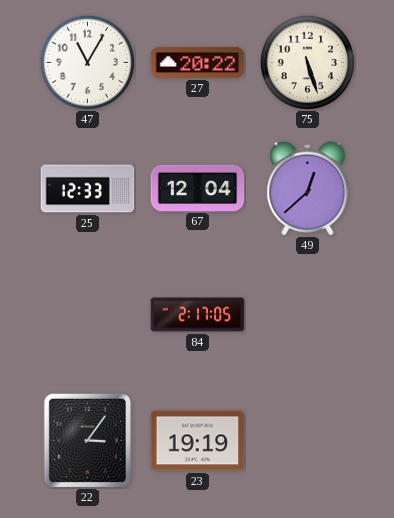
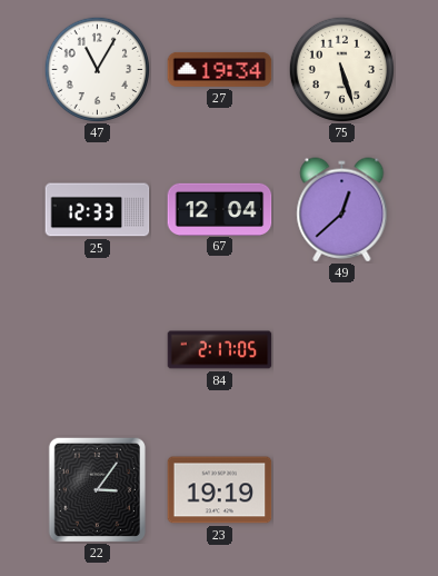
27: 20:22 -> 19:34 (220, 69)
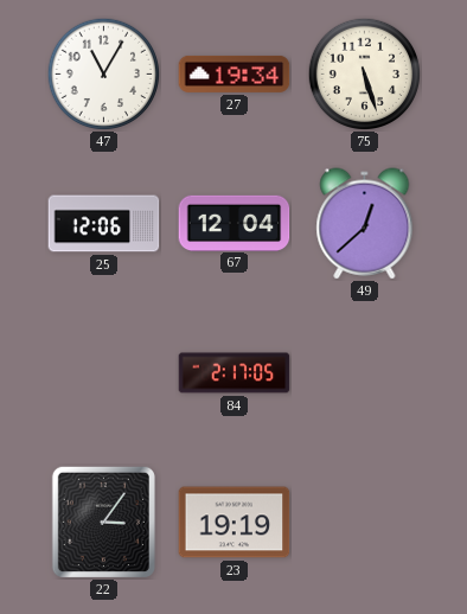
25: 12:33 -> 12:06 (104, 224)
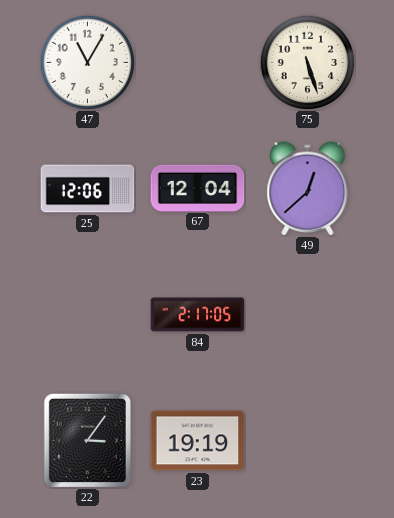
27: 19:34 -> none (235, 73)
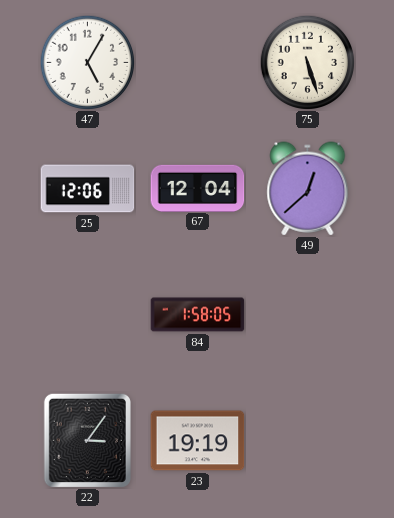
47: 11:05 -> 5:05 (87, 62)
84: 2:17 -> 1:58 (198, 315)
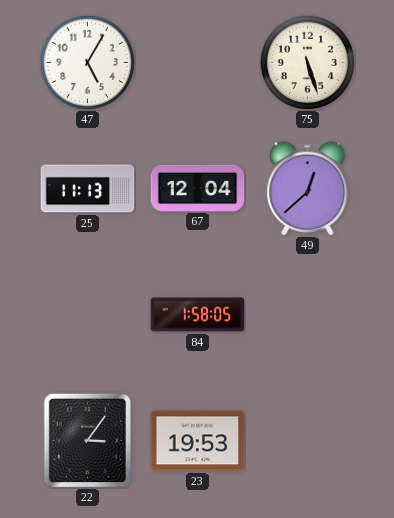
25: 12:06 -> 11:13 (88, 189)
23: 19:19 -> 19:53 (198, 441)
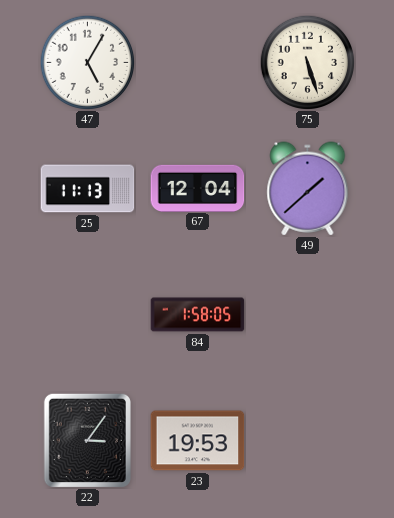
49: 12:38 -> 1:38 (308, 189)
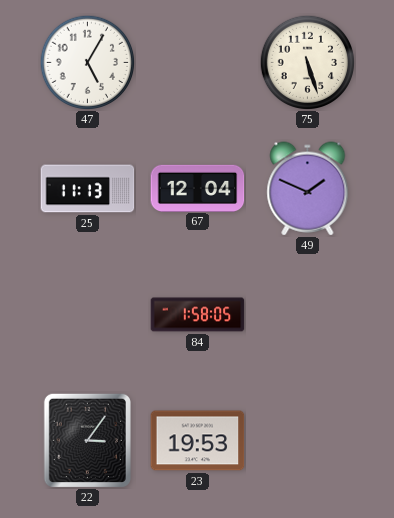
49: 1:38 -> 1:49 (308, 189)
